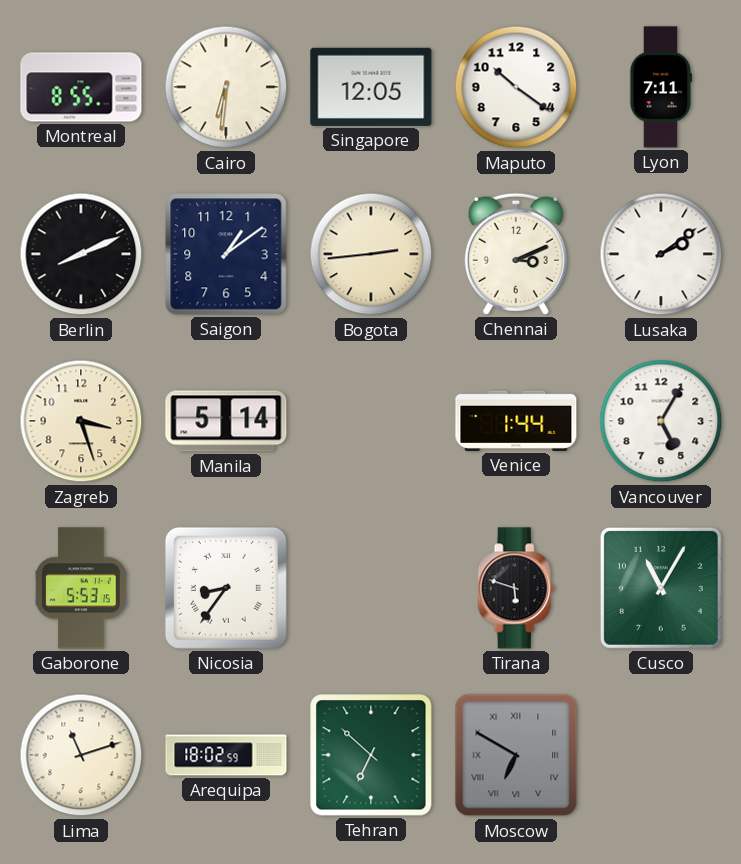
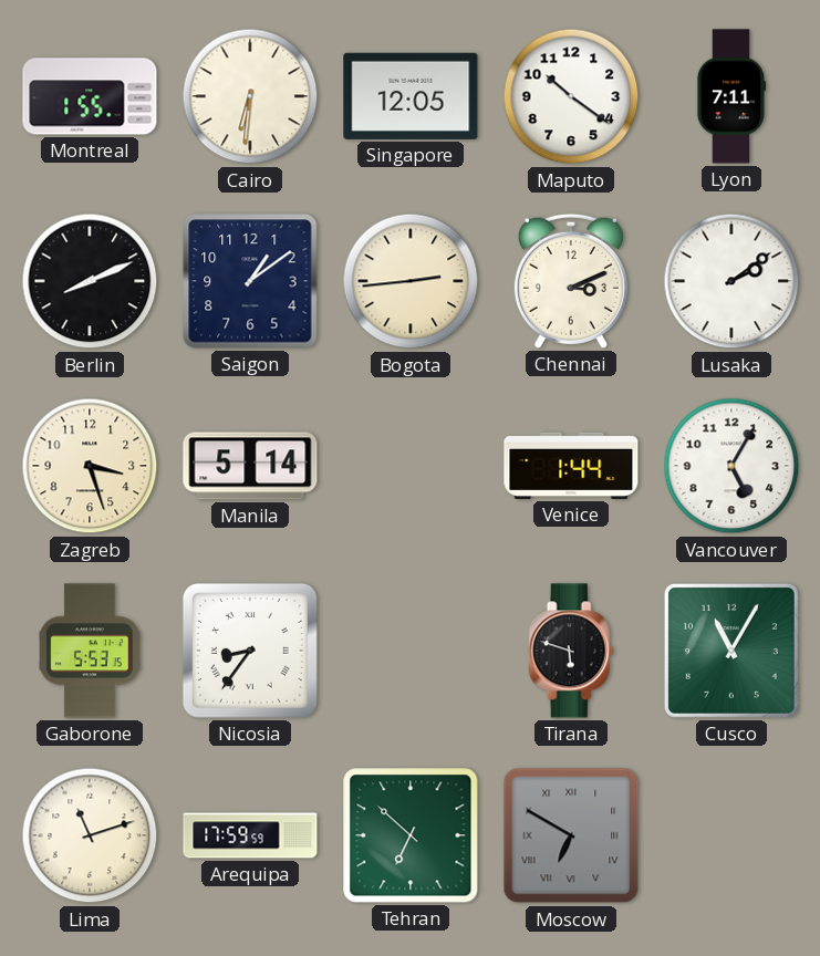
Montreal: 8:55 -> 1:55 (90, 96)
Arequipa: 18:02 -> 17:59 (250, 835)
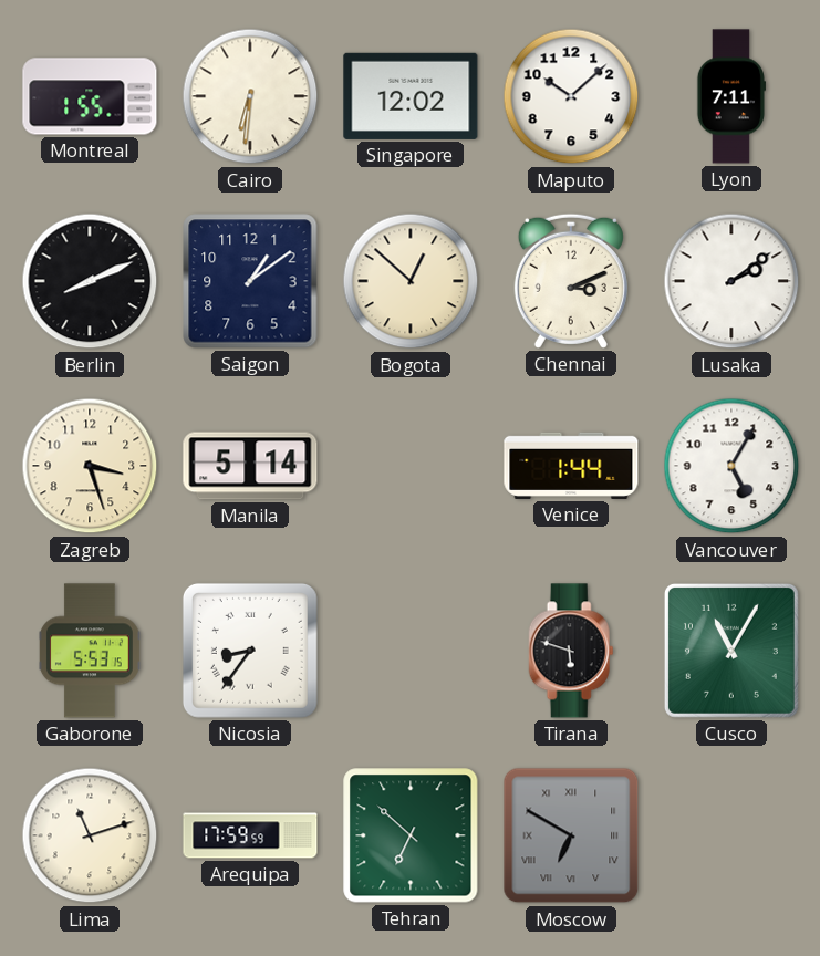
Singapore: 12:05 -> 12:02 (411, 96)
Maputo: 10:21 -> 10:08 (571, 96)
Bogota: 2:44 -> 12:52 (411, 281)
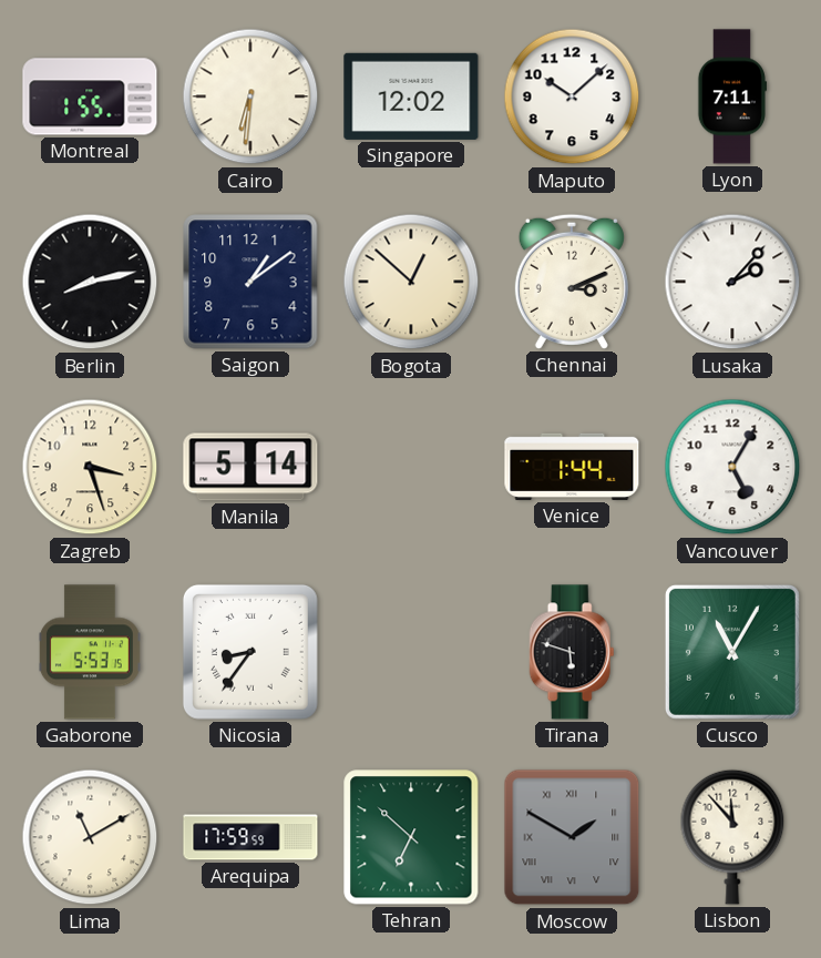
Berlin: 8:11 -> 8:13 (90, 282)
Lusaka: 2:09 -> 2:07 (732, 282)
Lima: 11:12 -> 11:10 (90, 837)
Moscow: 6:50 -> 1:50 (572, 837)
Lisbon: none -> 11:53 (732, 837)
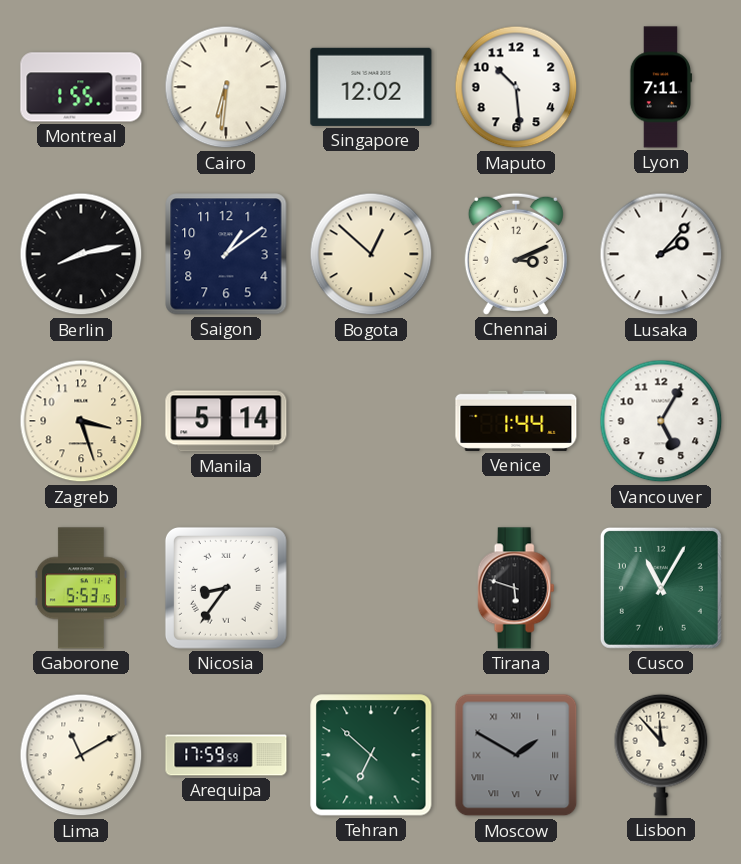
Maputo: 10:08 -> 10:29 (516, 87)
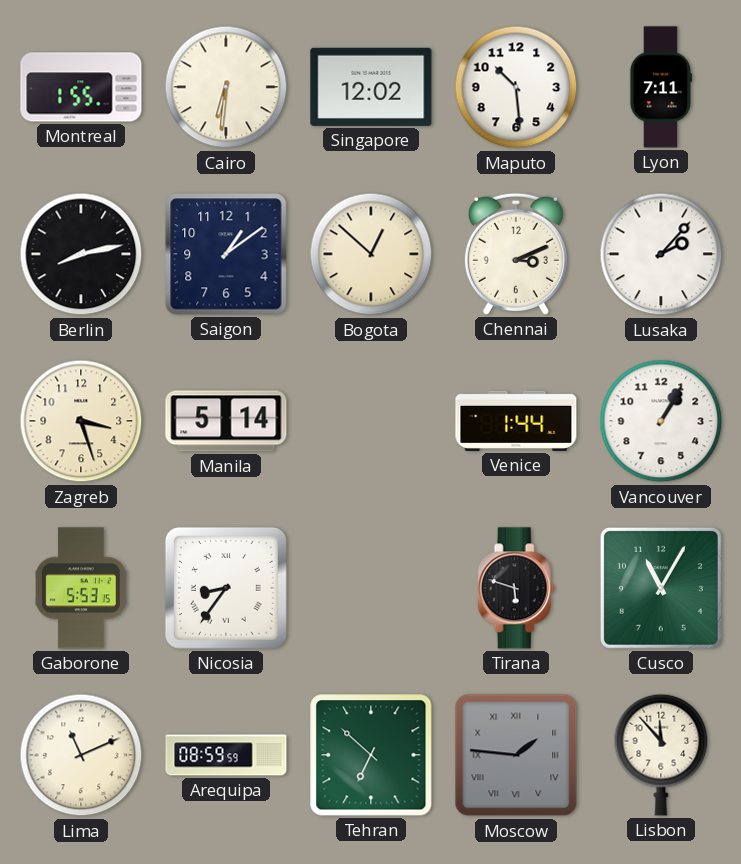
Vancouver: 5:05 -> 1:05 (661, 421)
Lima: 11:10 -> 11:11 (81, 755)
Arequipa: 17:59 -> 08:59 (226, 755)
Moscow: 1:50 -> 1:46 (516, 755)
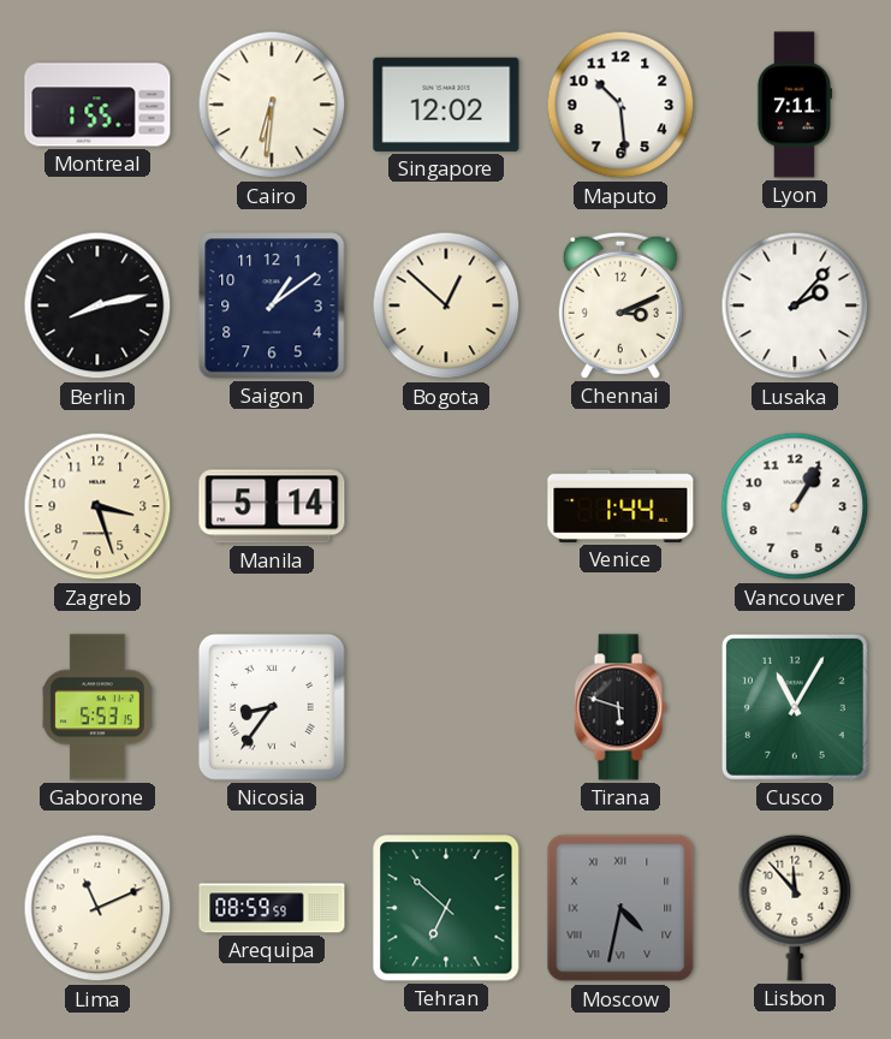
Moscow: 1:46 -> 4:32 (620, 908)
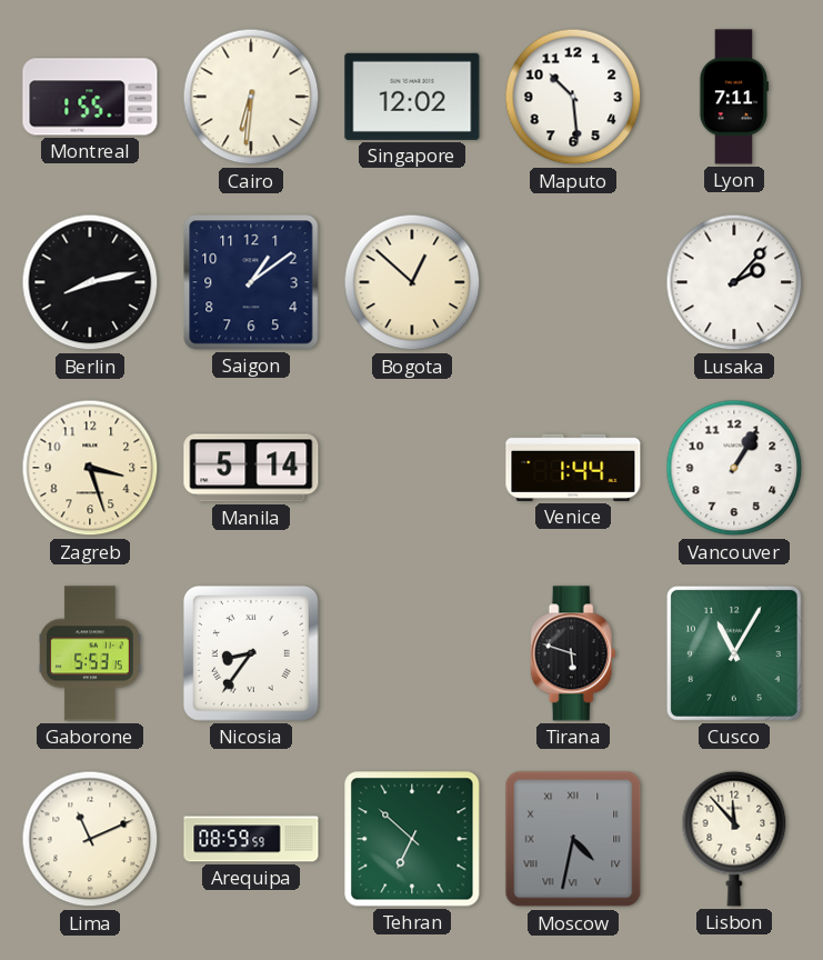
Chennai: 3:11 -> none (620, 305)
